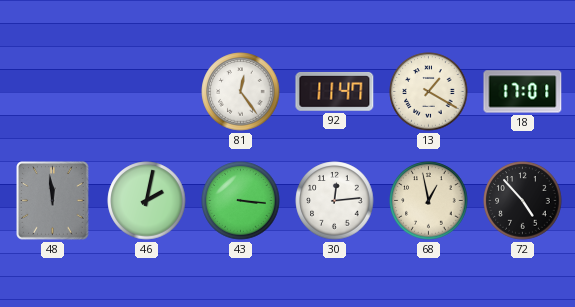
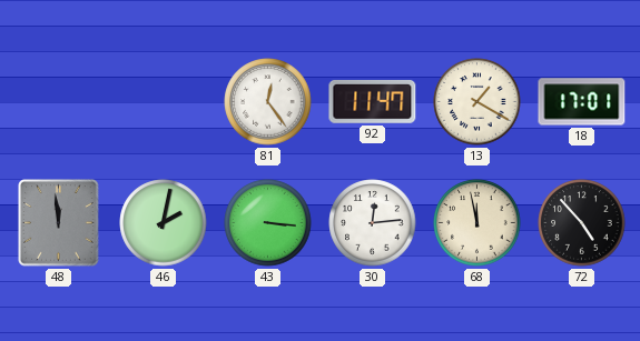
68: 12:58 -> 11:58 (477, 223)
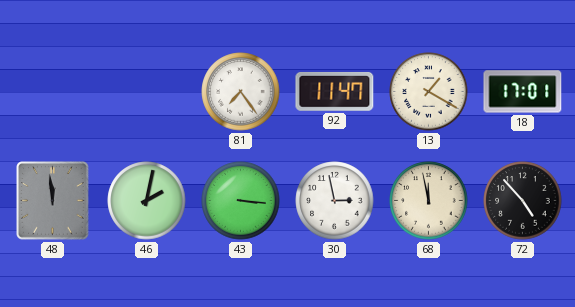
81: 12:24 -> 7:24 (241, 92)
30: 12:14 -> 2:58 (335, 201)
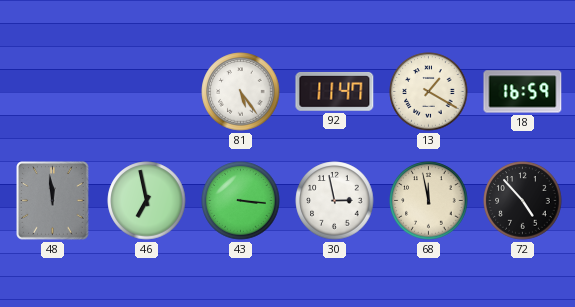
81: 7:24 -> 5:24 (241, 92)
18: 17:01 -> 16:59 (523, 92)
46: 2:02 -> 6:58 (147, 201)
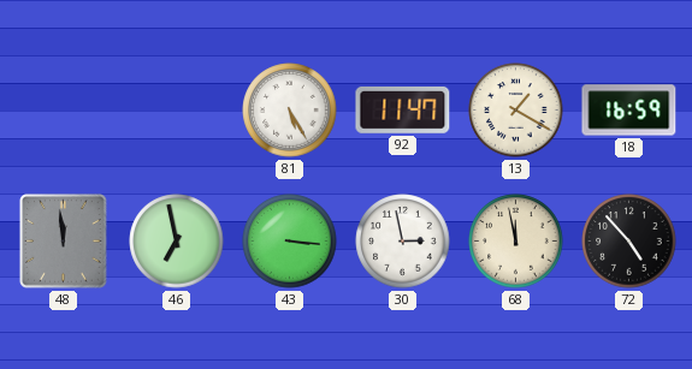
81: 5:24 -> 5:25 (290, 111)
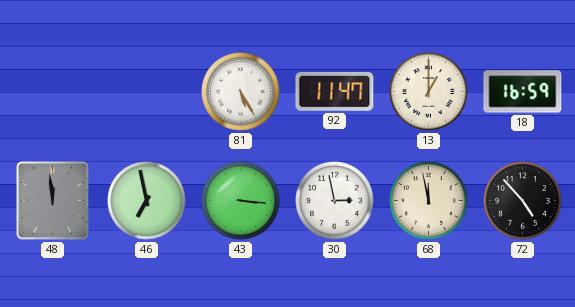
13: 1:20 -> 1:00 (429, 92)
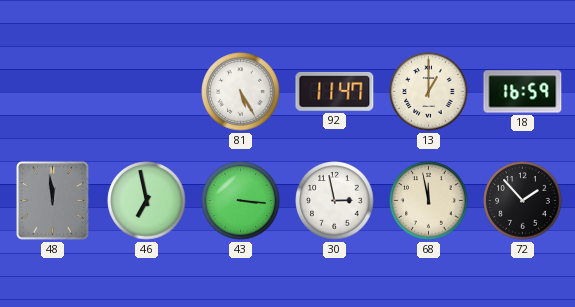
72: 4:53 -> 1:53 (523, 201)
